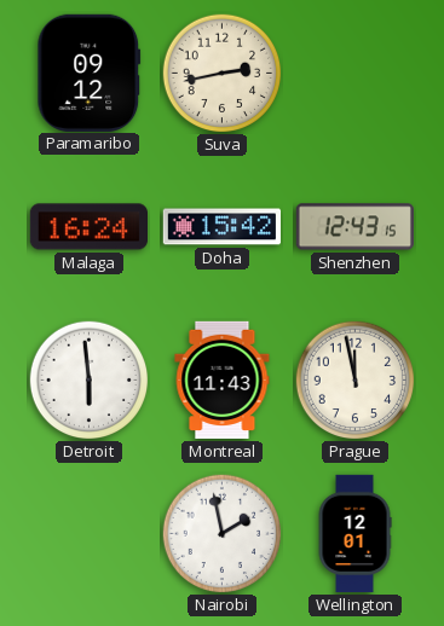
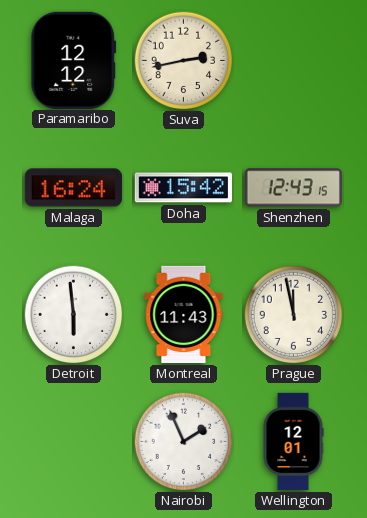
Paramaribo: 09:12 -> 12:12 (74, 60)
Nairobi: 1:58 -> 1:56 (184, 442)
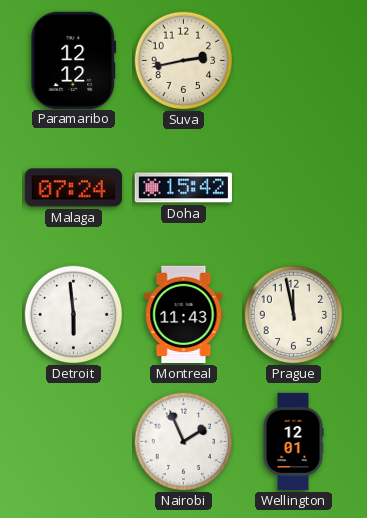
Malaga: 16:24 -> 07:24 (73, 188)
Shenzhen: 12:43 -> none (293, 188)
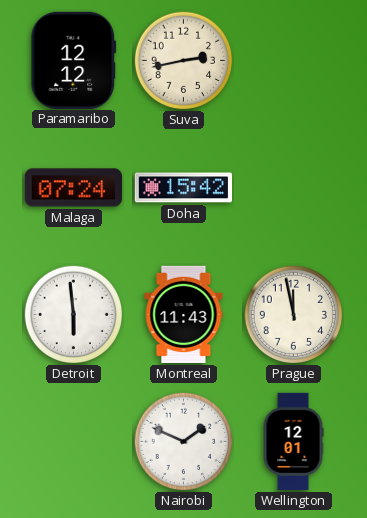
Nairobi: 1:56 -> 1:49 (184, 442)
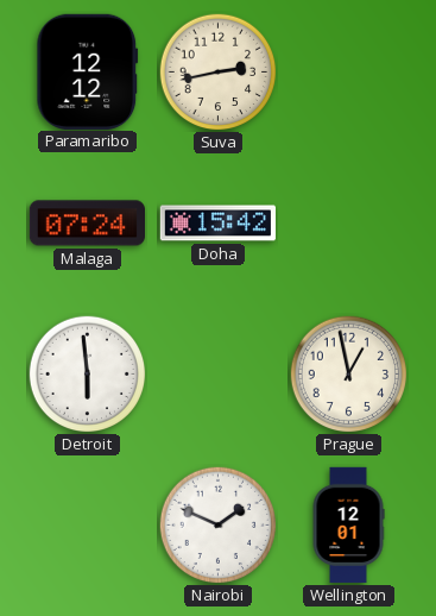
Montreal: 11:43 -> none (184, 315)
Prague: 11:58 -> 12:58 (349, 375)
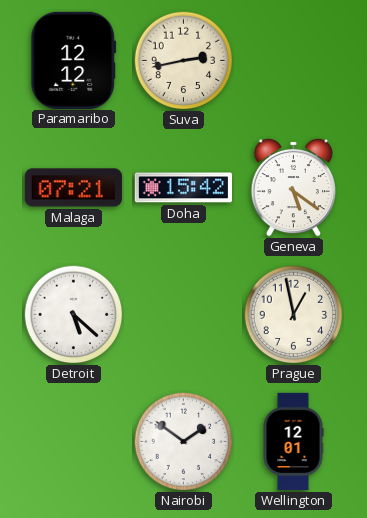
Malaga: 07:24 -> 07:21 (73, 188)
Geneva: none -> 5:21 (293, 187)
Detroit: 5:59 -> 5:22 (74, 315)
Nairobi: 1:49 -> 1:51 (184, 442)
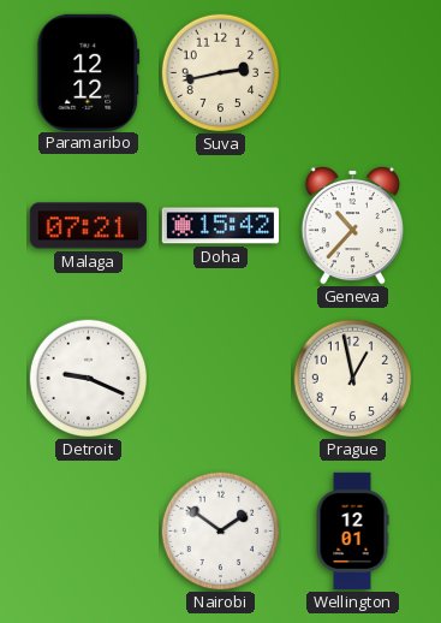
Geneva: 5:21 -> 10:37 (352, 225)
Detroit: 5:22 -> 9:19 (89, 379)
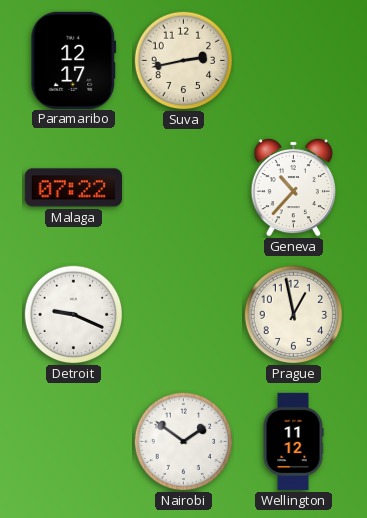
Paramaribo: 12:12 -> 12:17 (74, 60)
Malaga: 07:21 -> 07:22 (73, 188)
Doha: 15:42 -> none (220, 226)
Wellington: 12:01 -> 11:12 (293, 442)
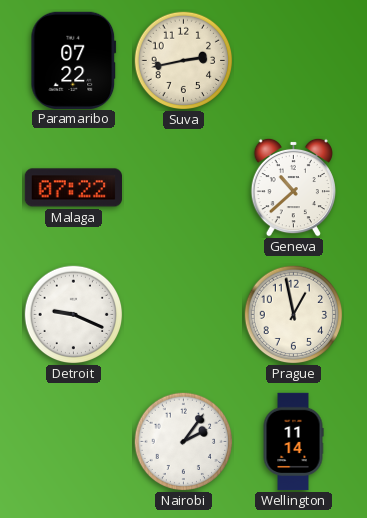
Paramaribo: 12:17 -> 07:22 (74, 60)
Geneva: 10:37 -> 10:38 (293, 187)
Nairobi: 1:51 -> 2:06 (184, 442)
Wellington: 11:12 -> 11:14 (293, 442)
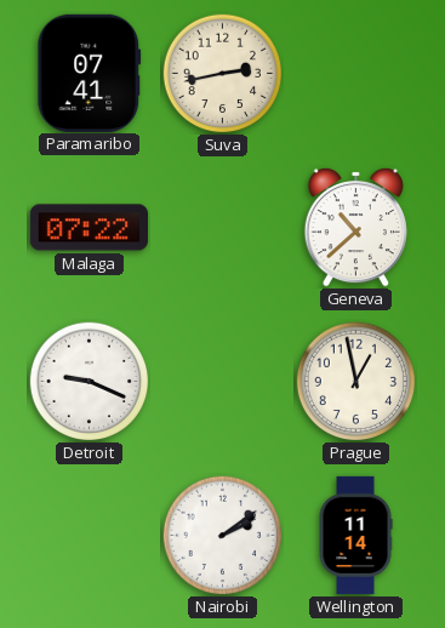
Paramaribo: 07:22 -> 07:41 (90, 73)
Nairobi: 2:06 -> 2:09 (223, 536)
